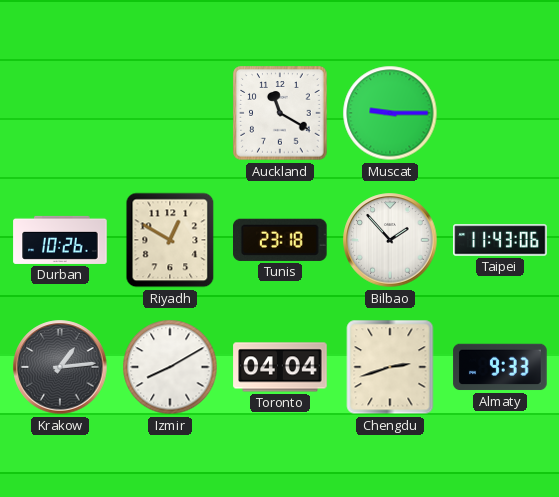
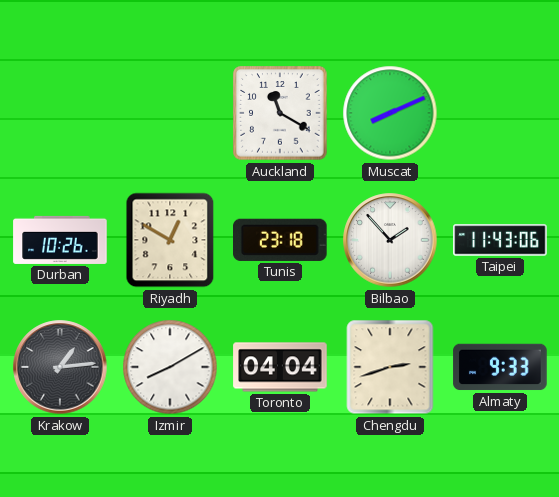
Muscat: 9:15 -> 8:11 (390, 113)
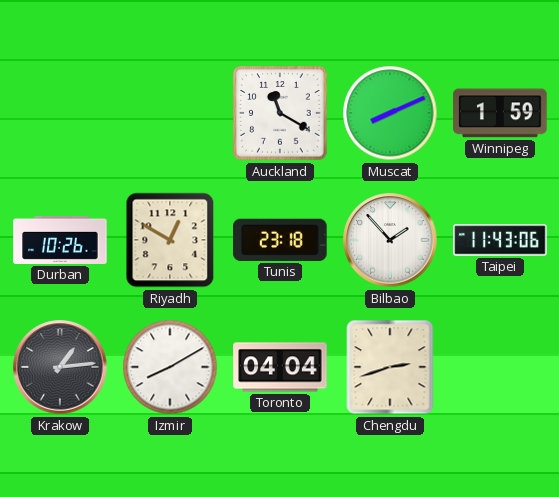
Winnipeg: none -> 1:59 (500, 113)
Almaty: 9:33 -> none (500, 367)
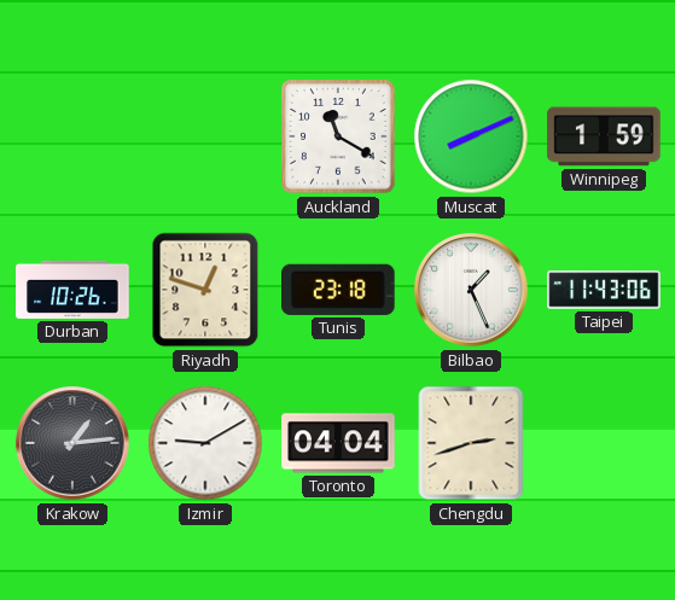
Riyadh: 12:50 -> 12:48 (205, 290)
Bilbao: 1:53 -> 1:26 (471, 290)
Izmir: 8:10 -> 9:10 (205, 443)
